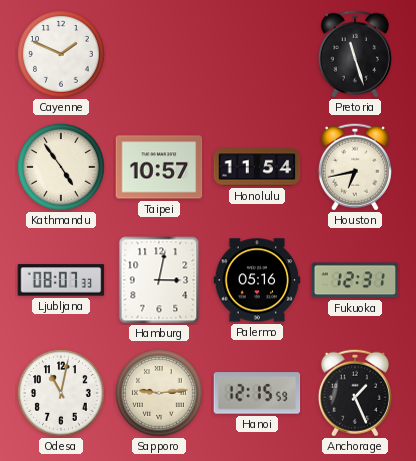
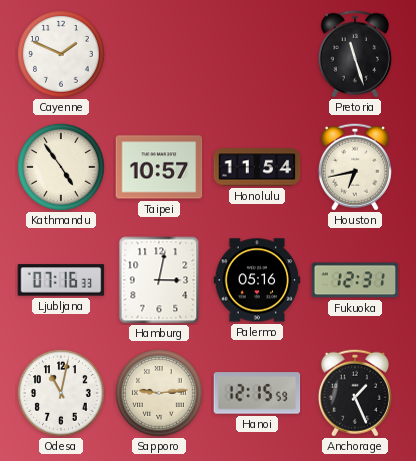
Ljubljana: 08:07 -> 07:16 (61, 280)
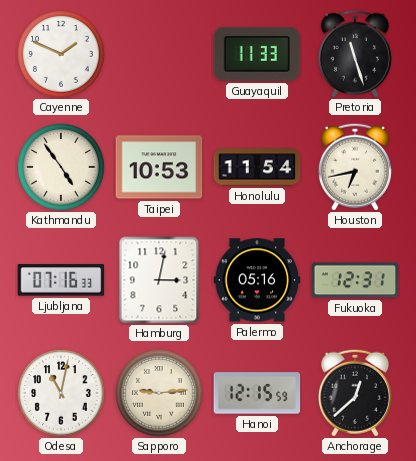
Guayaquil: none -> 11:33 (257, 54)
Taipei: 10:57 -> 10:53 (159, 167)
Anchorage: 1:26 -> 12:38 (355, 393)
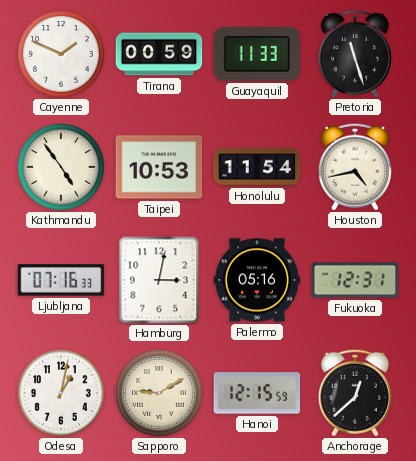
Tirana: none -> 00:59 (159, 54)
Houston: 6:43 -> 4:43 (355, 167)
Odesa: 11:02 -> 1:02 (61, 393)
Sapporo: 9:14 -> 9:10 (159, 393)
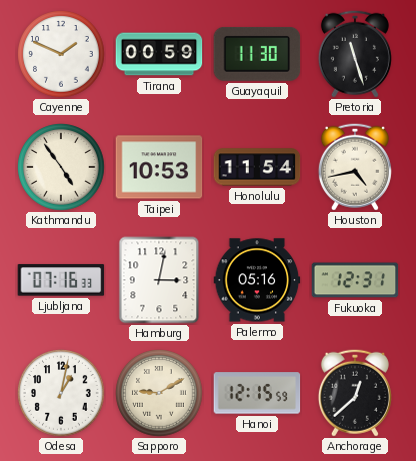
Guayaquil: 11:33 -> 11:30 (257, 54)
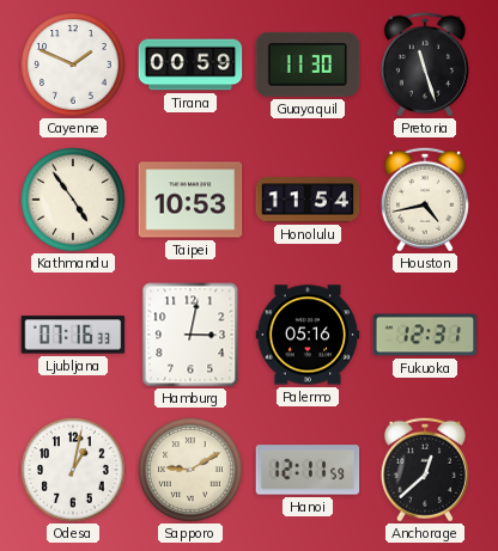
Hanoi: 12:15 -> 12:11 (308, 470)
